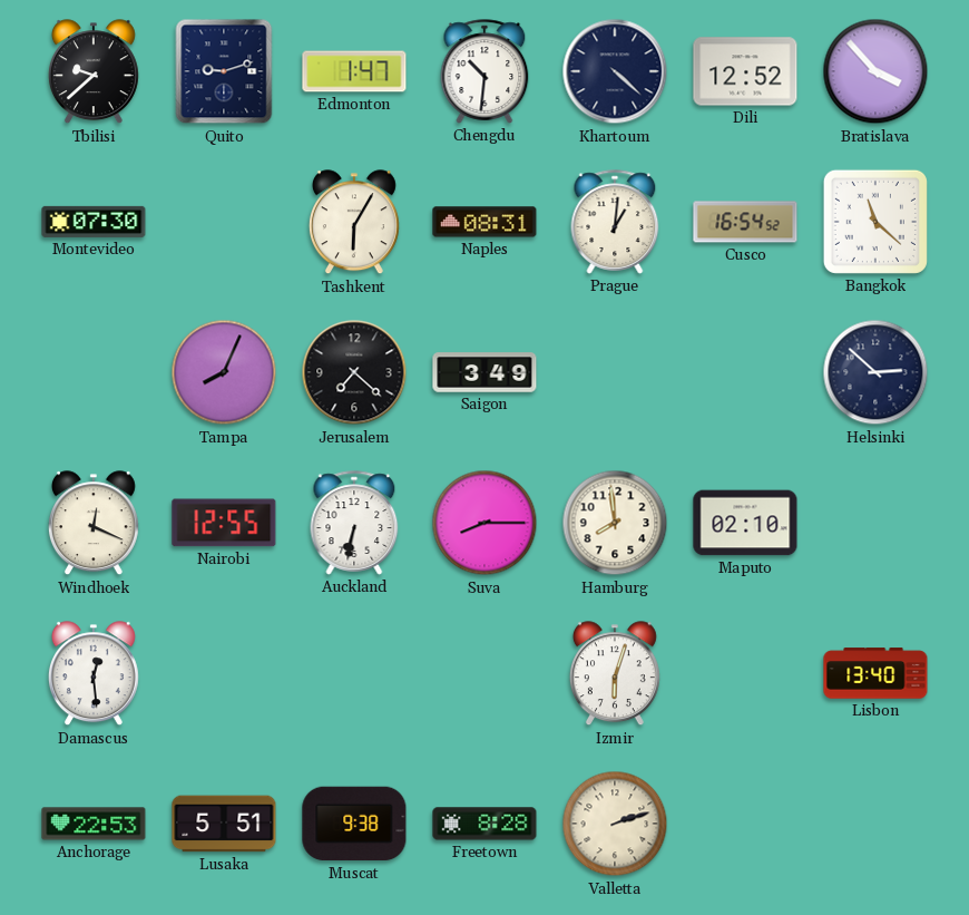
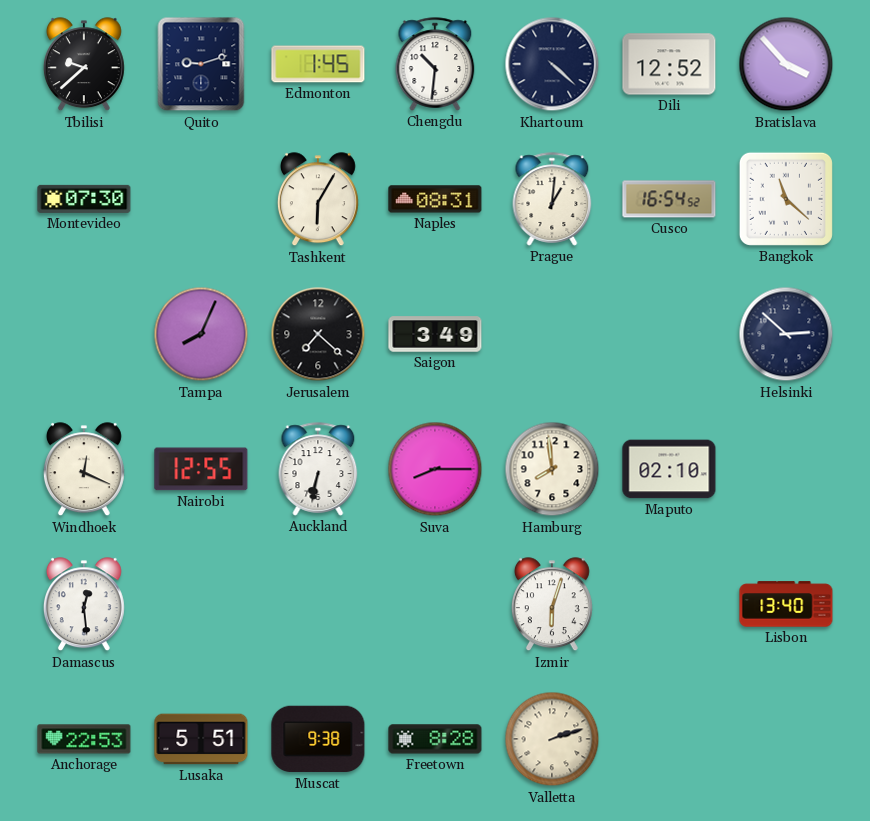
Edmonton: 1:47 -> 1:45 (318, 64)
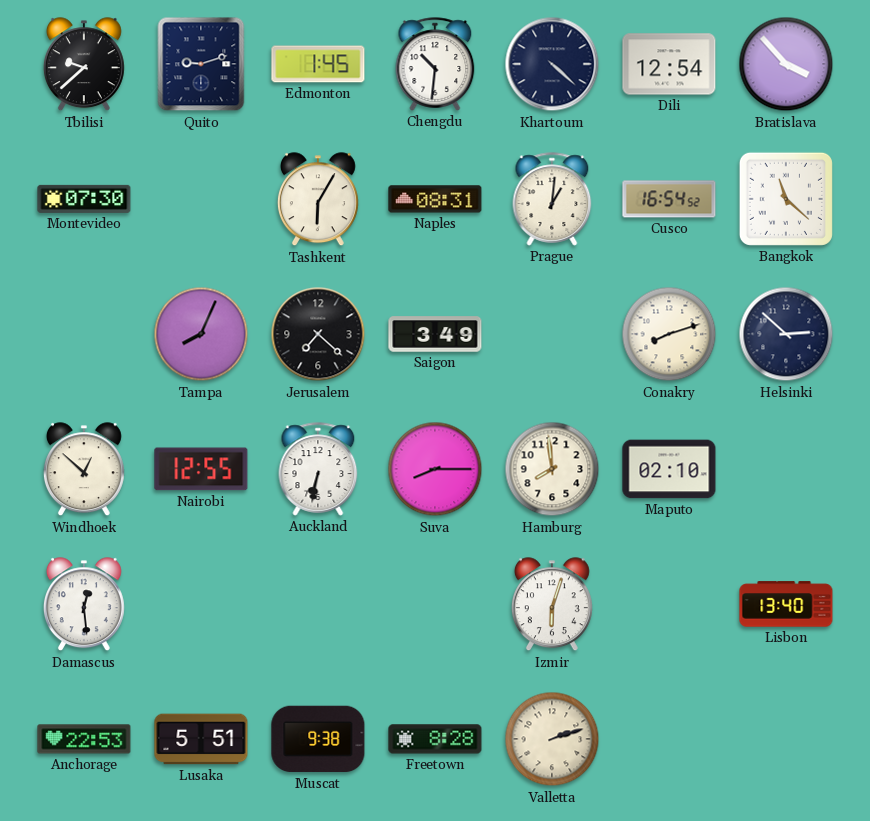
Dili: 12:52 -> 12:54 (669, 64)
Conakry: none -> 8:12 (669, 334)
Windhoek: 12:19 -> 12:52 (84, 470)
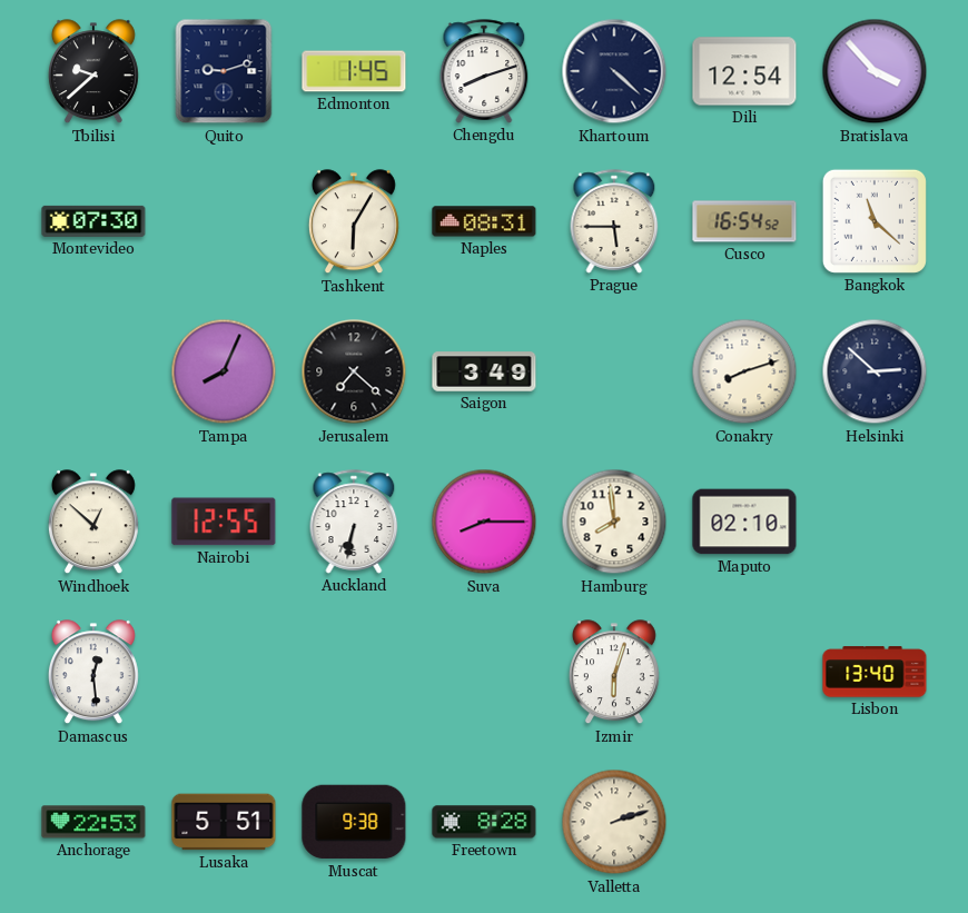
Chengdu: 10:31 -> 8:12 (484, 71)
Prague: 1:01 -> 5:45 (614, 221)
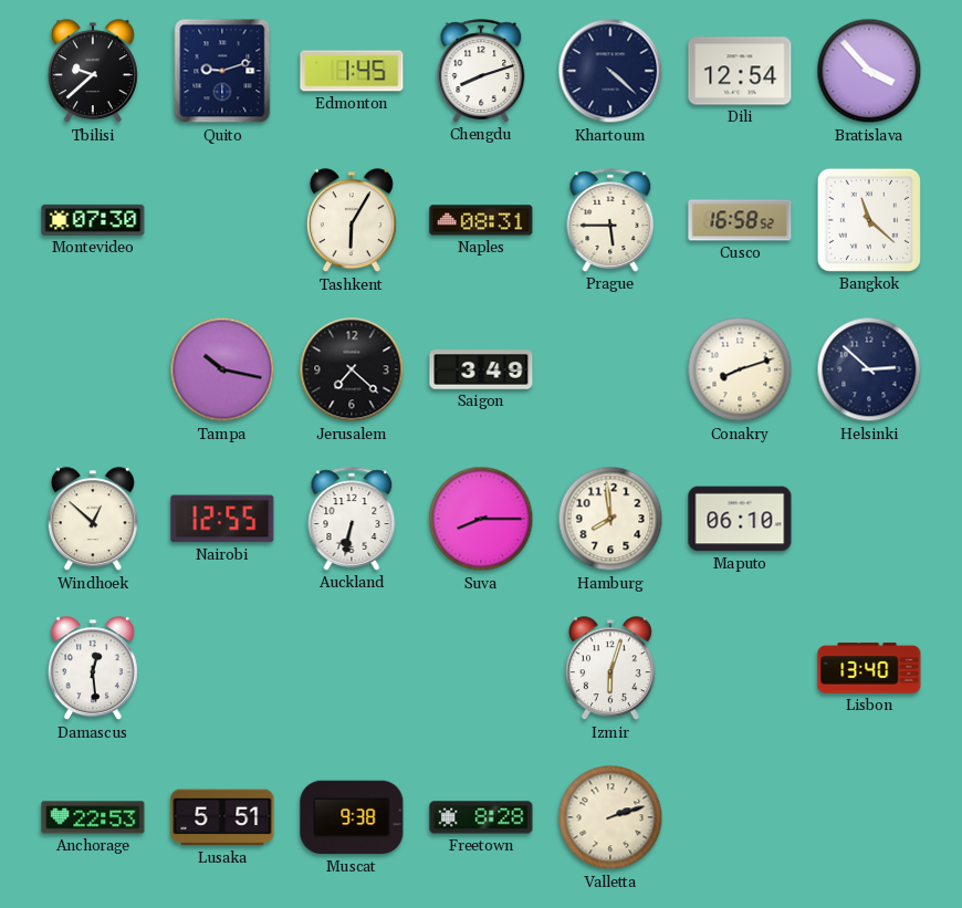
Cusco: 16:54 -> 16:58 (740, 220)
Tampa: 8:04 -> 10:17 (222, 369)
Maputo: 02:10 -> 06:10 (740, 519)
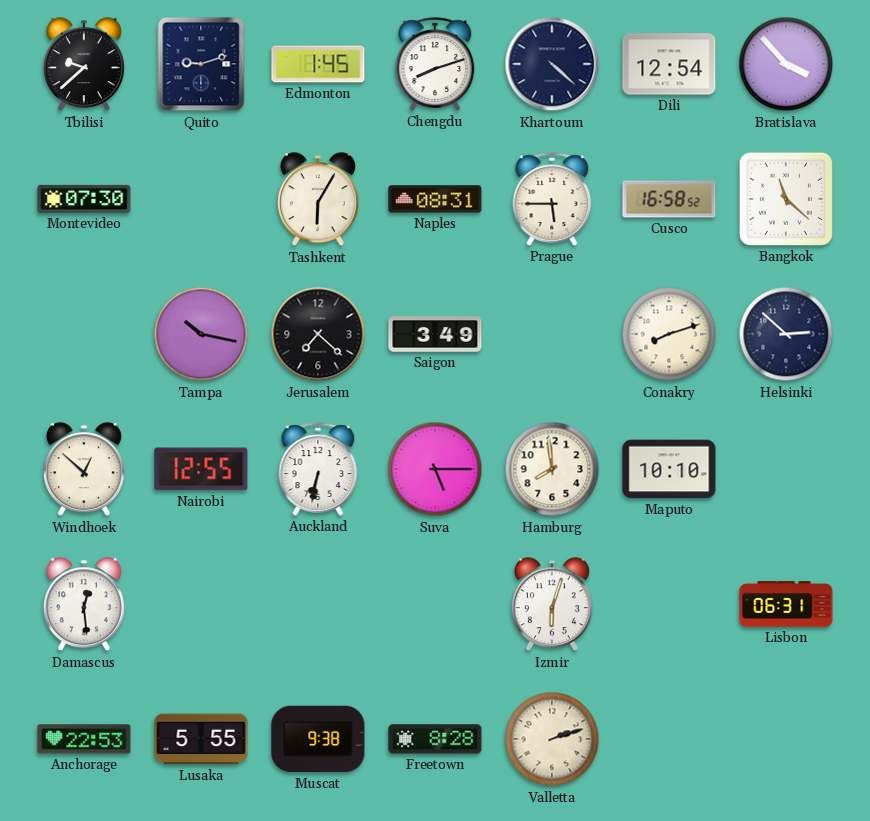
Suva: 8:15 -> 5:15 (435, 469)
Maputo: 06:10 -> 10:10 (669, 469)
Lisbon: 13:40 -> 06:31 (786, 604)
Lusaka: 5:51 -> 5:55 (201, 739)
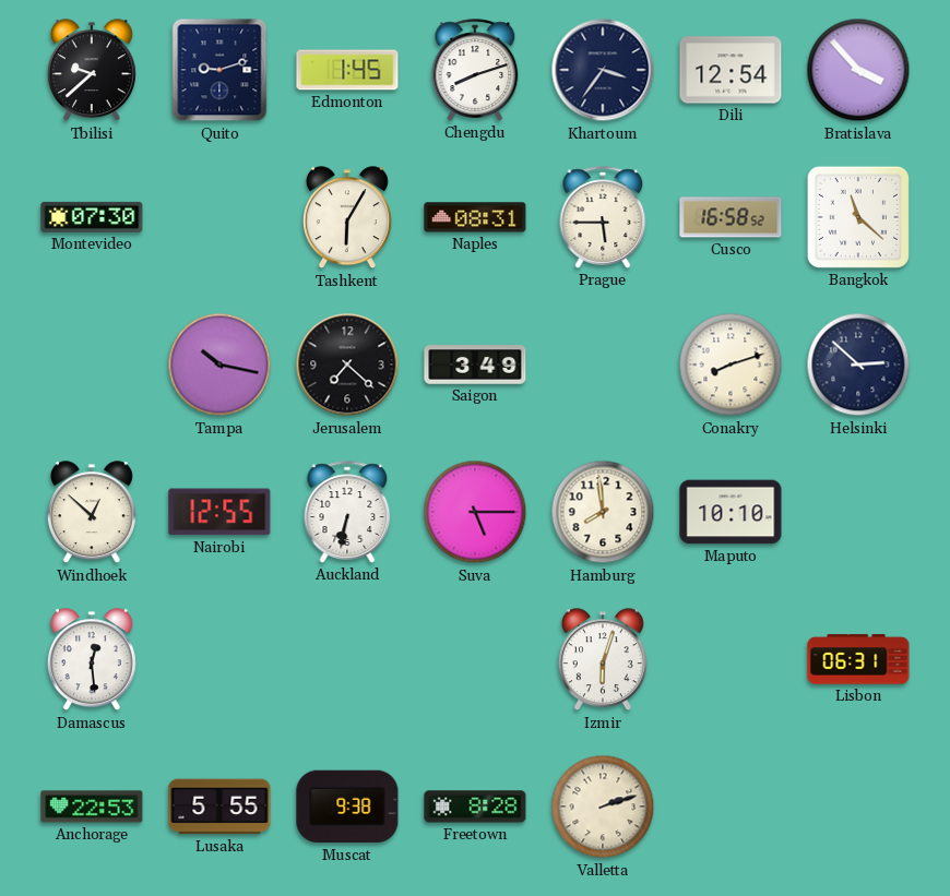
Khartoum: 4:22 -> 3:36 (603, 70)
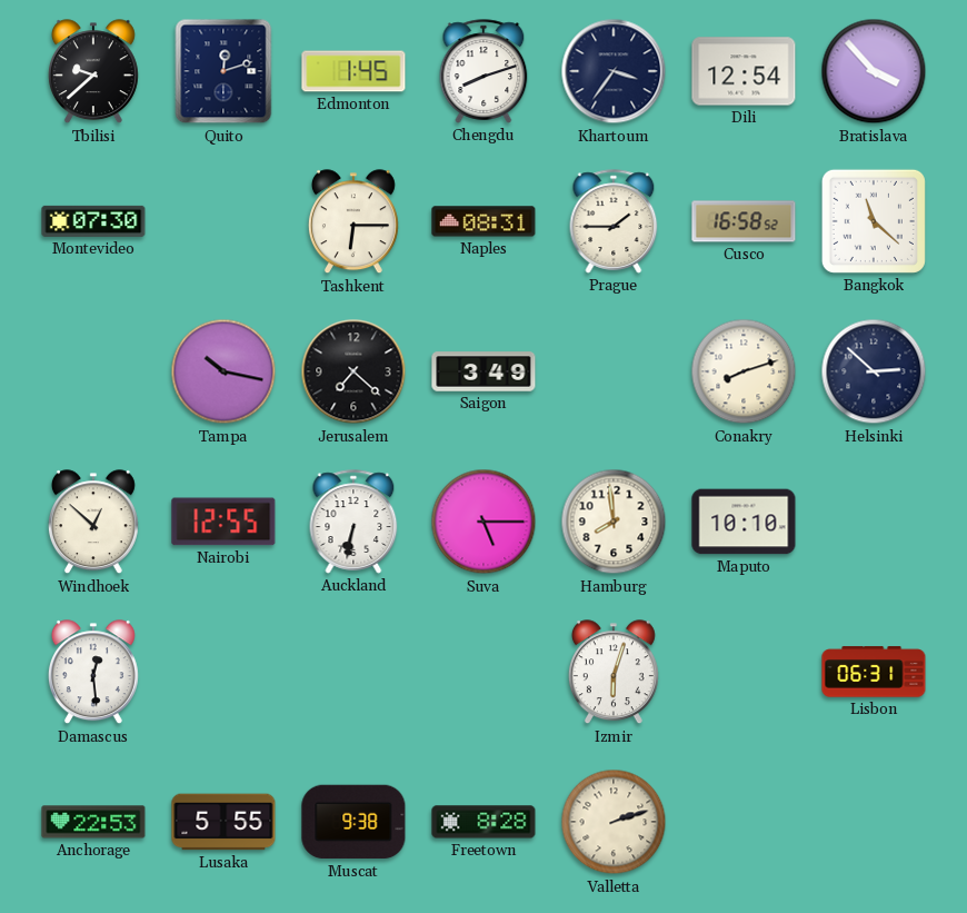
Quito: 9:12 -> 12:12 (223, 71)
Tashkent: 6:05 -> 6:15 (353, 222)
Prague: 5:45 -> 1:45 (614, 221)
